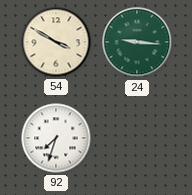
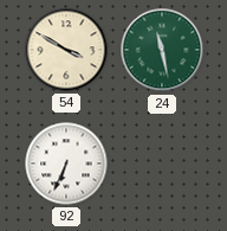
24: 9:16 -> 11:28 (162, 50)
92: 7:33 -> 6:34 (66, 163)
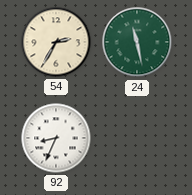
54: 3:50 -> 2:35 (56, 42)
92: 6:34 -> 8:34 (56, 138)
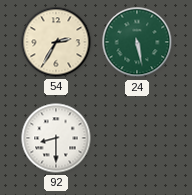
24: 11:28 -> 5:28 (137, 42)
92: 8:34 -> 8:30 (56, 138)
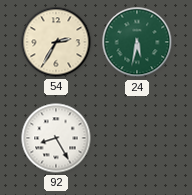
24: 5:28 -> 5:32 (137, 42)
92: 8:30 -> 8:25 (56, 138)
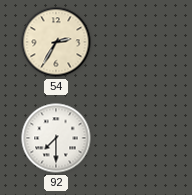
24: 5:32 -> none (137, 42)
92: 8:25 -> 7:30 (56, 138)
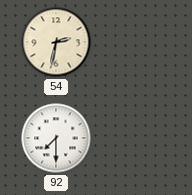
54: 2:35 -> 2:32 (56, 42)
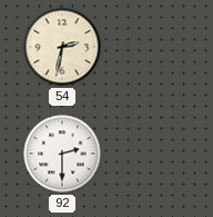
92: 7:30 -> 2:30 (62, 154)
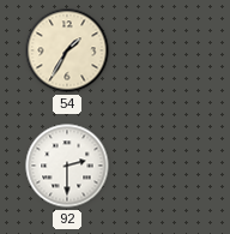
54: 2:32 -> 1:35 (67, 50)
